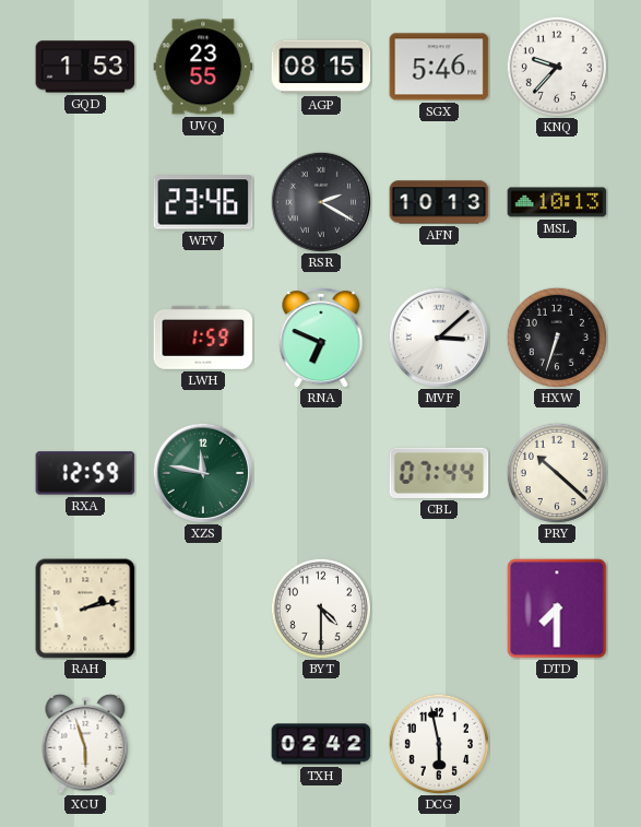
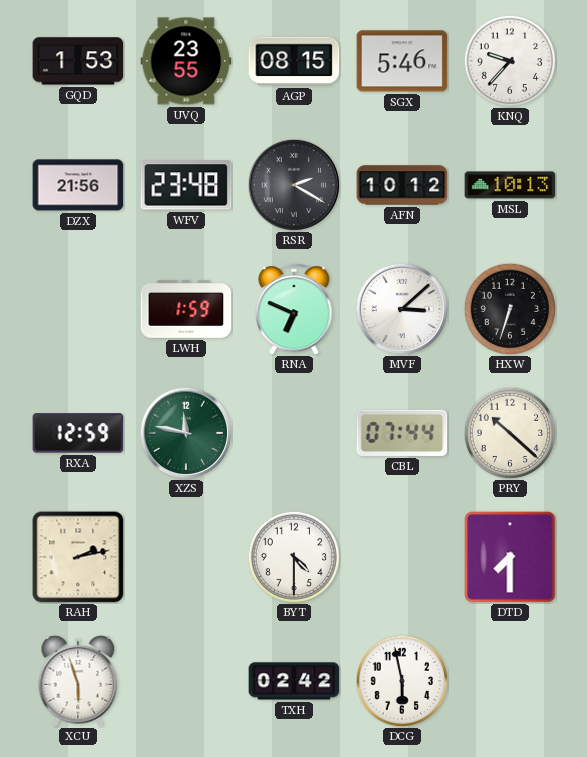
DZX: none -> 21:56 (78, 185)
WFV: 23:46 -> 23:48 (186, 185)
AFN: 10:13 -> 10:12 (402, 185)
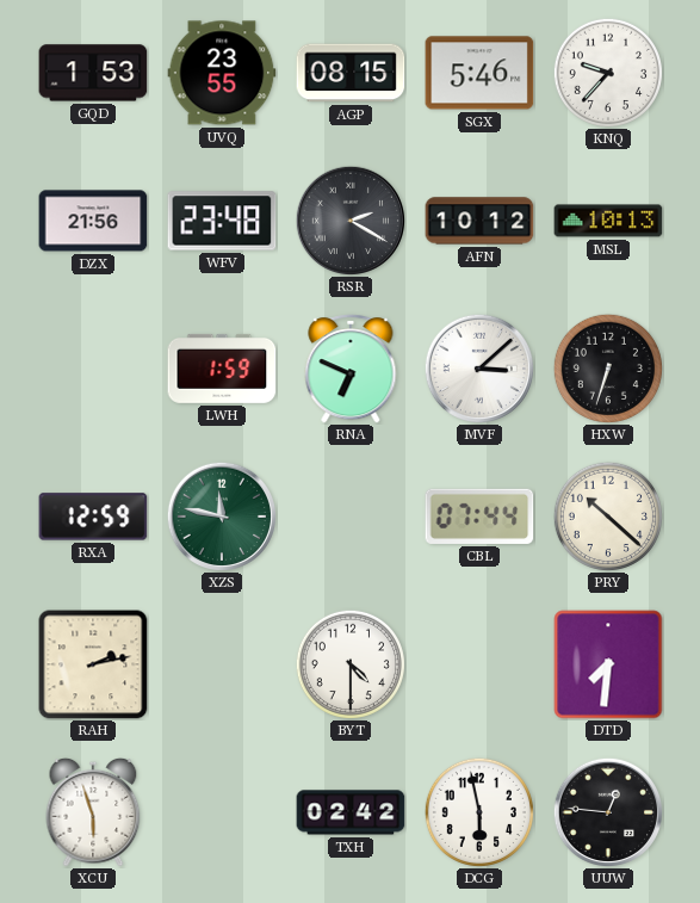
DTD: 7:30 -> 7:31 (608, 664)
UUW: none -> 12:46 (607, 811)
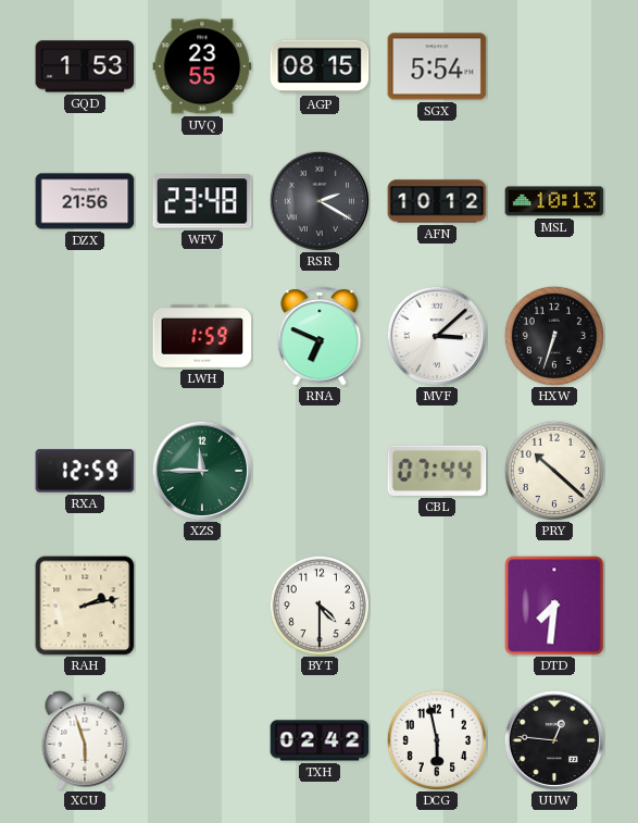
SGX: 5:46 -> 5:54 (437, 66)
KNQ: 9:37 -> none (607, 72)
XZS: 11:47 -> 11:45 (201, 470)
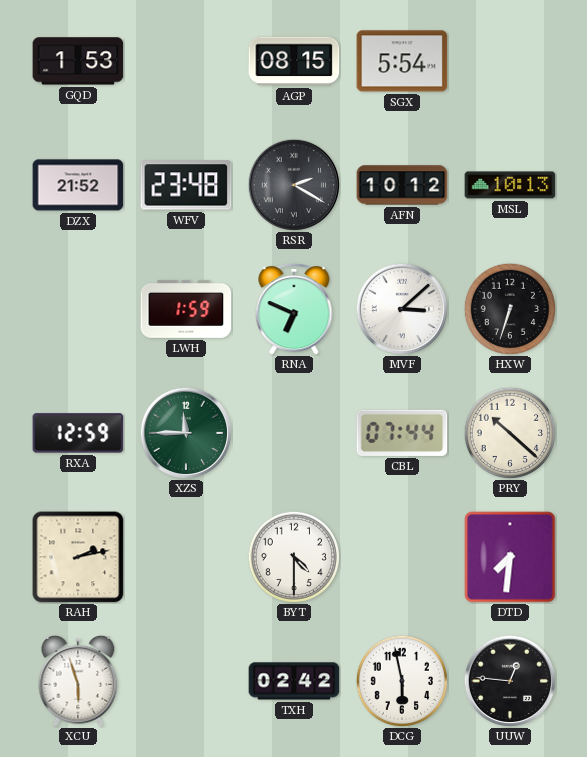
UVQ: 23:55 -> none (202, 66)
DZX: 21:56 -> 21:52 (78, 185)
